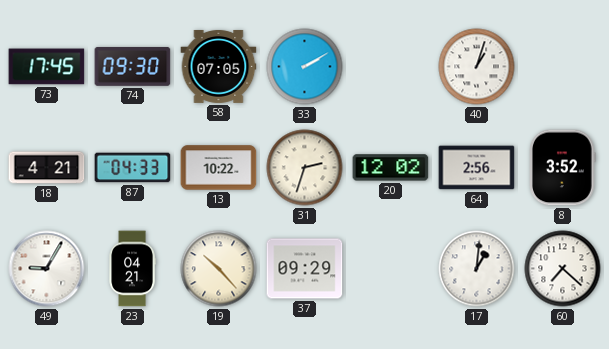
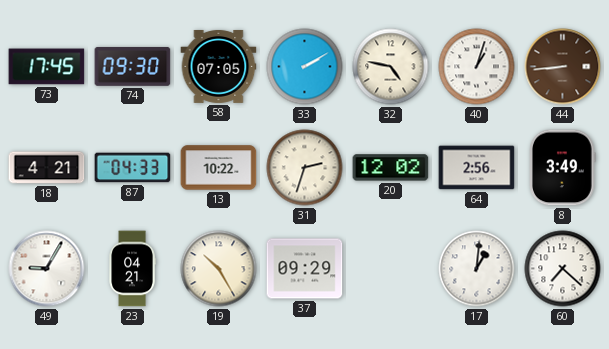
32: none -> 4:47 (391, 67)
44: none -> 8:44 (563, 67)
8: 3:52 -> 3:49 (563, 168)
19: 10:23 -> 10:25 (219, 269)
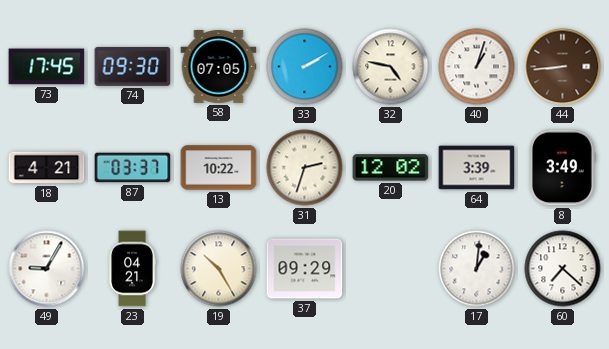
87: 04:33 -> 03:37 (133, 168)
64: 2:56 -> 3:39 (477, 168)
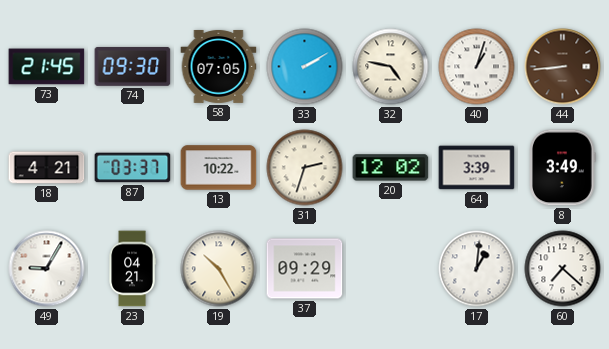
73: 17:45 -> 21:45 (47, 67)
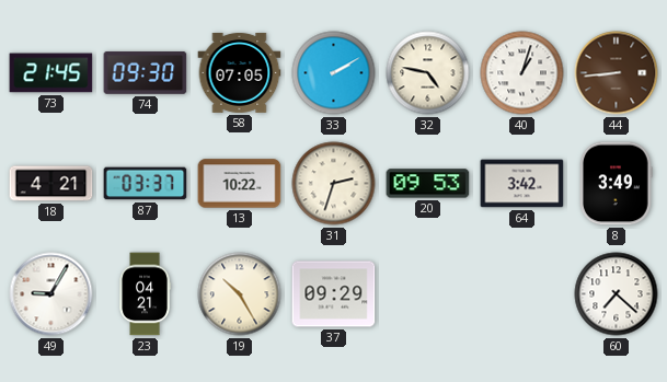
20: 12:02 -> 09:53 (428, 184)
64: 3:39 -> 3:42 (522, 184)
17: 1:01 -> none (477, 269)
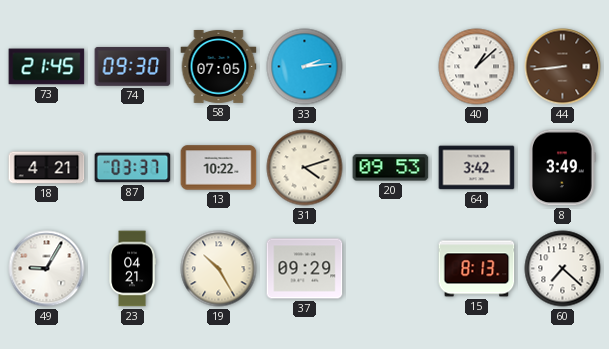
33: 2:10 -> 2:14 (305, 67)
32: 4:47 -> none (428, 73)
40: 1:03 -> 1:08 (477, 67)
31: 2:33 -> 4:12 (305, 168)
15: none -> 8:13 (477, 269)
